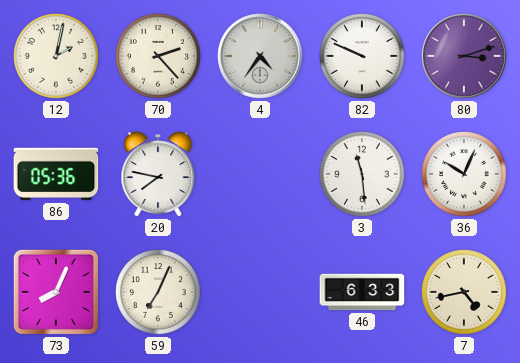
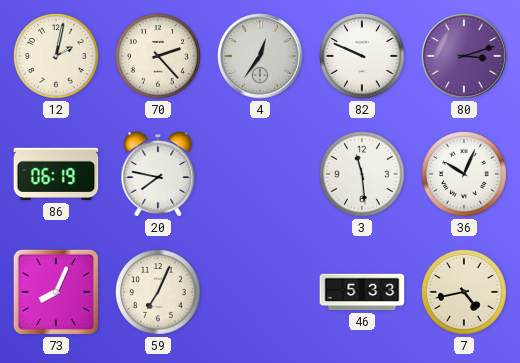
4: 4:36 -> 12:36 (260, 56)
86: 05:36 -> 06:19 (56, 174)
46: 6:33 -> 5:33 (362, 292)
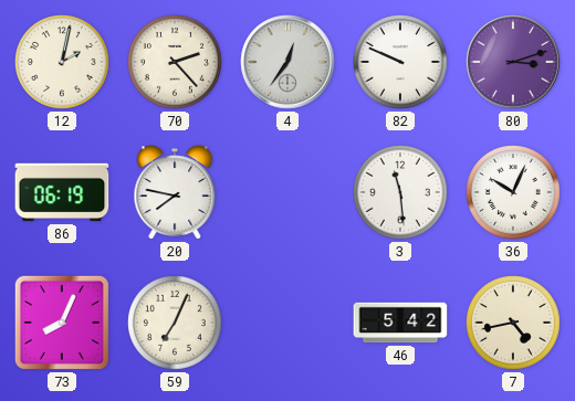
46: 5:33 -> 5:42 (400, 323)
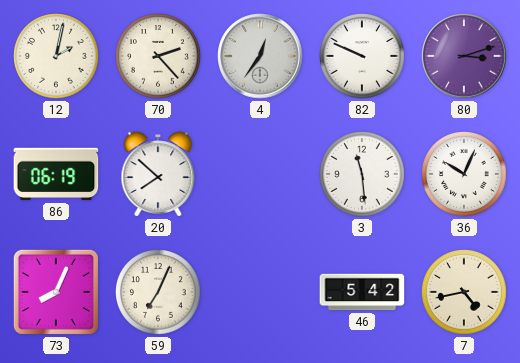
20: 7:47 -> 7:52 (158, 174)
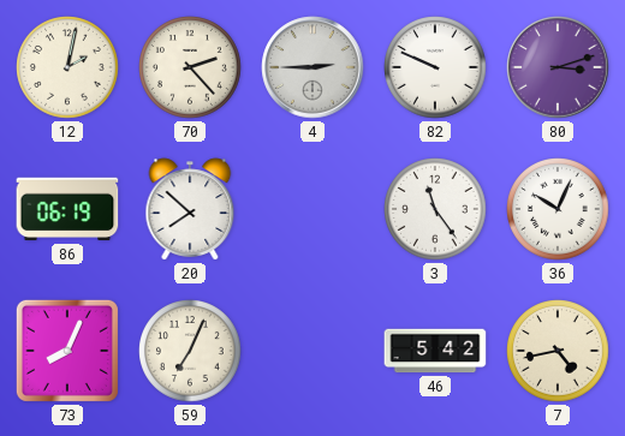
4: 12:36 -> 2:45 (312, 67)
3: 11:29 -> 11:24 (435, 209)
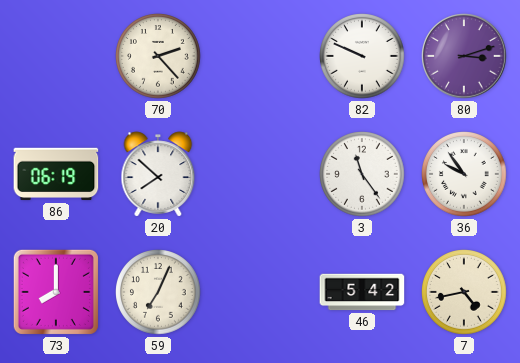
12: 2:02 -> none (67, 67)
4: 2:45 -> none (312, 67)
36: 10:04 -> 9:54 (464, 174)
73: 8:04 -> 8:00 (56, 292)
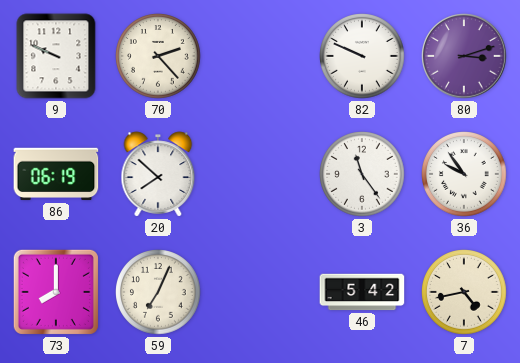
9: none -> 9:49 (56, 56)
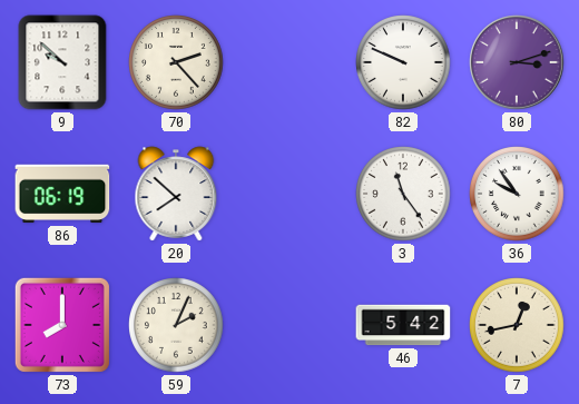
9: 9:49 -> 9:52 (62, 62)
59: 7:04 -> 2:04 (176, 325)
7: 4:43 -> 12:43 (517, 325)
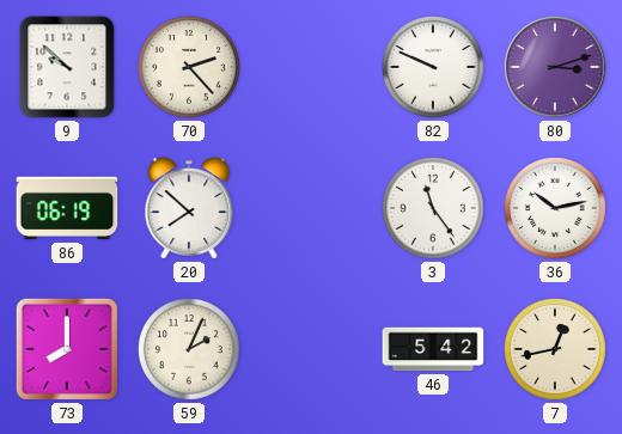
36: 9:54 -> 10:13 (555, 208)
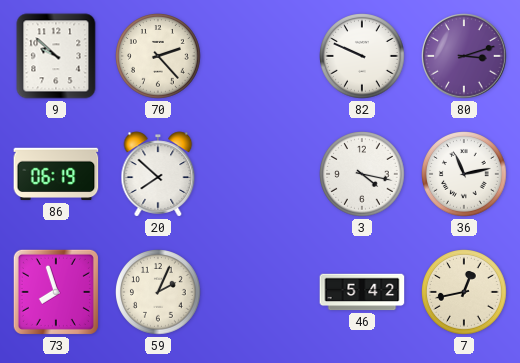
3: 11:24 -> 4:17 (362, 174)
36: 10:13 -> 11:13 (464, 174)
73: 8:00 -> 7:57 (56, 292)
